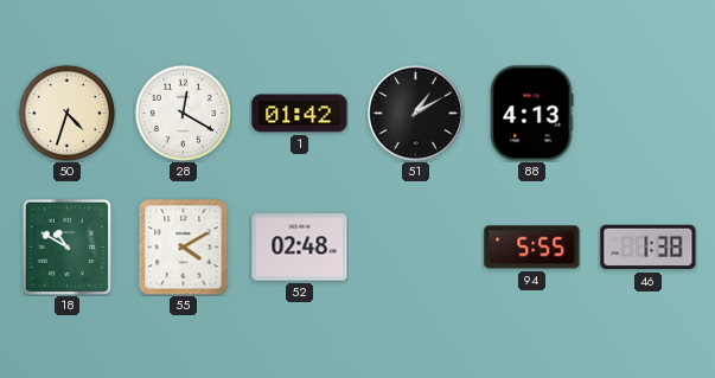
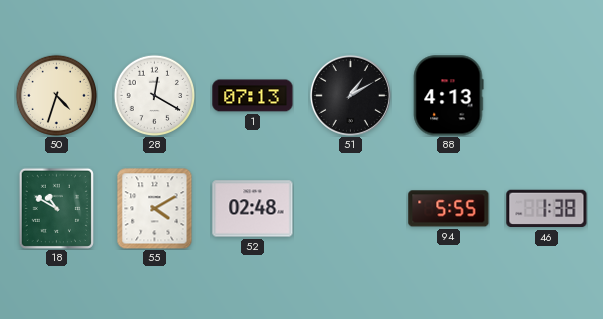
1: 01:42 -> 07:13 (253, 96)
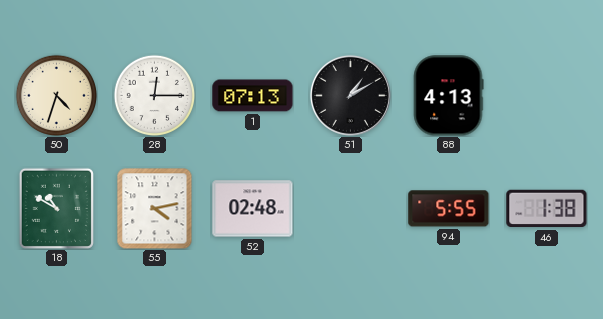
28: 12:20 -> 12:15 (154, 95)
55: 4:10 -> 4:13 (155, 208)
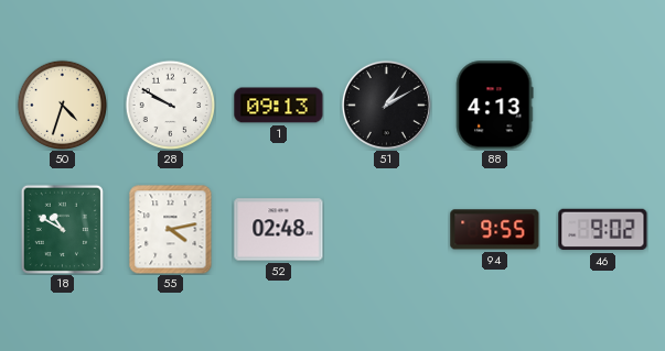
28: 12:15 -> 9:50 (170, 105)
1: 07:13 -> 09:13 (279, 106)
94: 5:55 -> 9:55 (495, 230)
46: 1:38 -> 9:02 (603, 230)
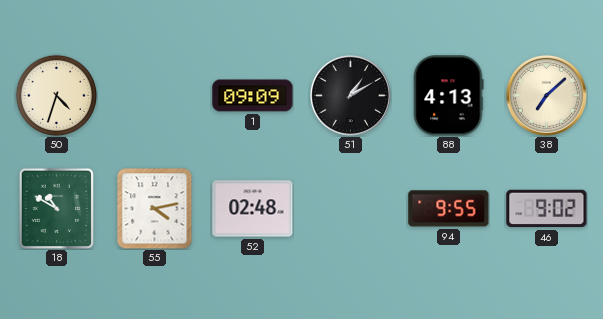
28: 9:50 -> none (170, 105)
1: 09:13 -> 09:09 (253, 96)
38: none -> 7:08 (546, 95)
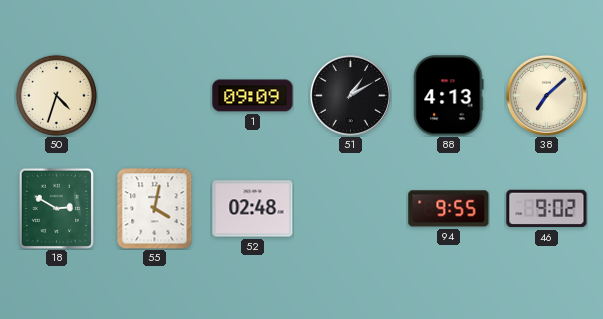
18: 10:50 -> 2:50 (56, 208)
55: 4:13 -> 4:02 (155, 208)
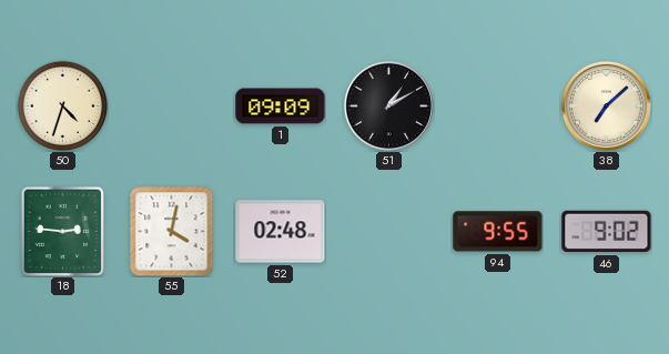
88: 4:13 -> none (448, 96)
18: 2:50 -> 2:46 (62, 231)
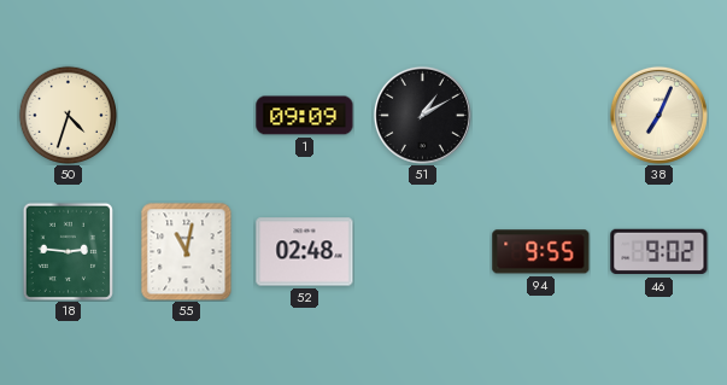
38: 7:08 -> 7:04 (658, 115)
55: 4:02 -> 11:02 (187, 251)
